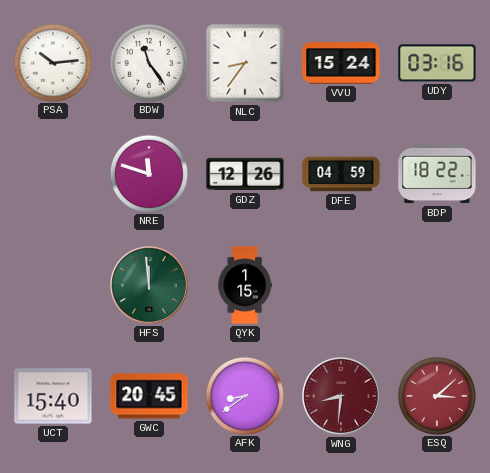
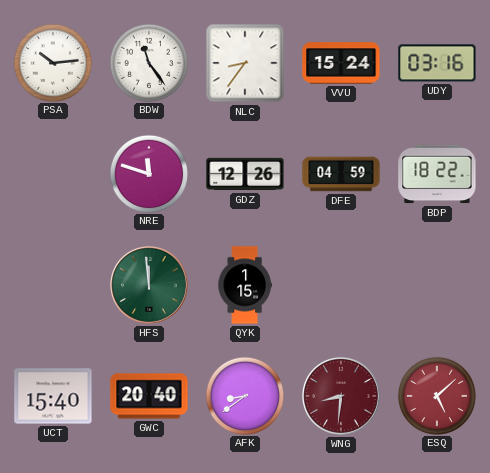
GWC: 20:45 -> 20:40 (149, 396)
ESQ: 3:08 -> 5:08 (436, 395)
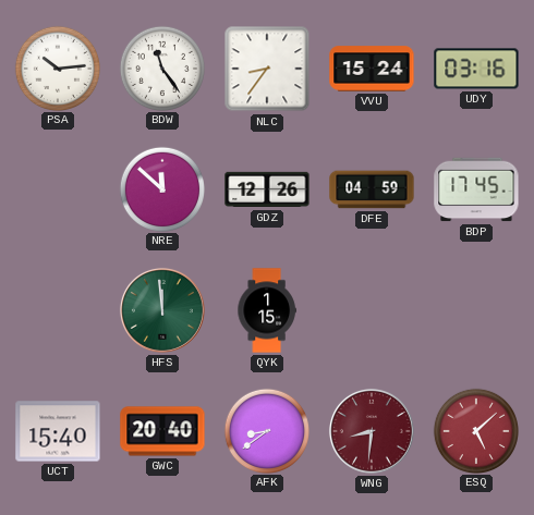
NRE: 11:48 -> 11:52 (161, 188)
BDP: 18:22 -> 17:45 (476, 189)
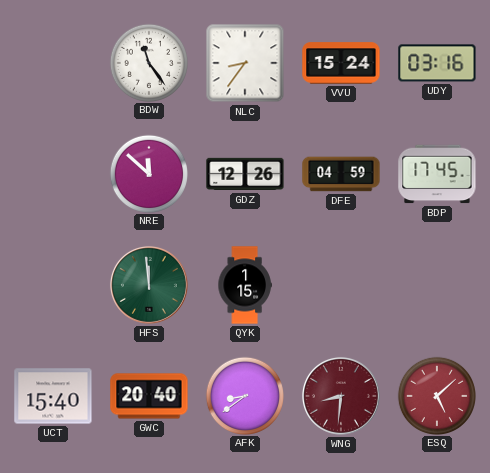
PSA: 10:14 -> none (57, 68)
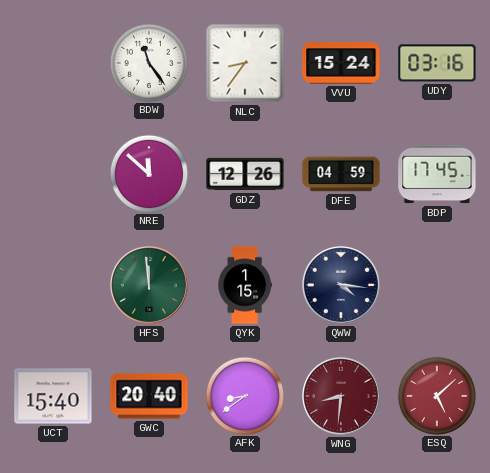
QWW: none -> 4:16 (341, 285)
